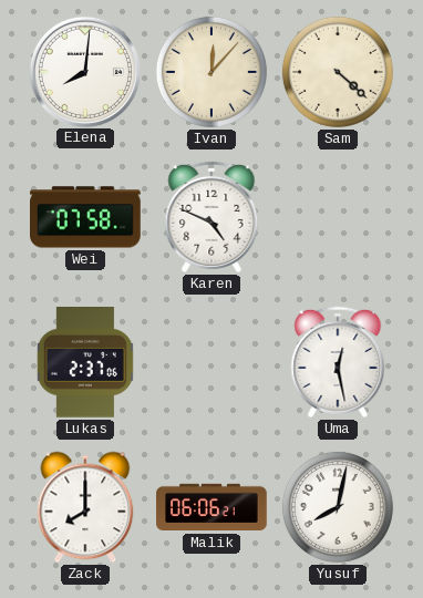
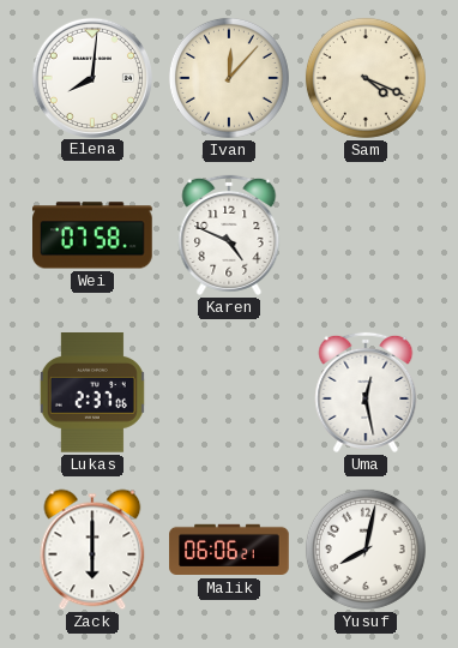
Sam: 4:22 -> 4:19 (366, 78)
Zack: 8:00 -> 6:00 (92, 550)
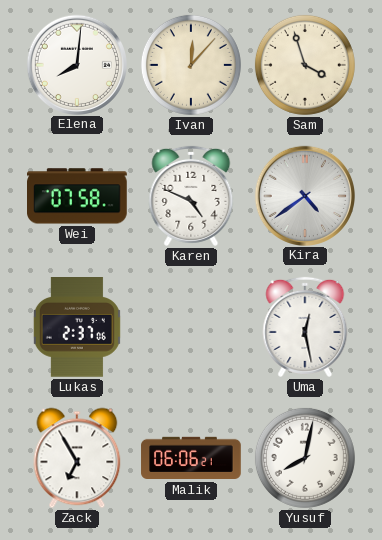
Sam: 4:19 -> 3:57 (305, 65)
Kira: none -> 4:39 (304, 195)
Zack: 6:00 -> 6:55 (77, 458)
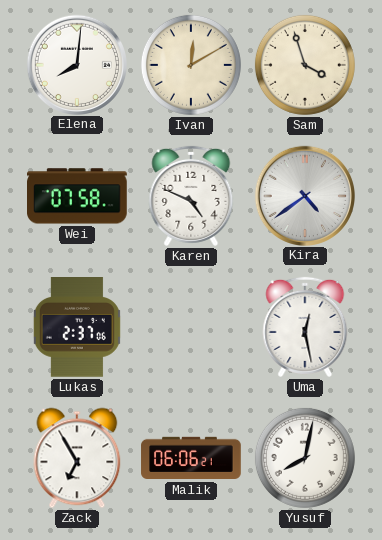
Ivan: 12:07 -> 12:10 (191, 65)
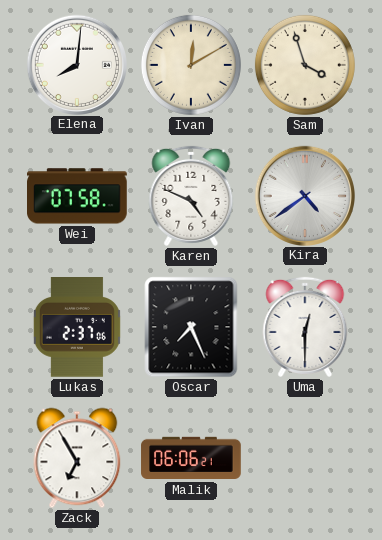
Oscar: none -> 7:26 (191, 327)
Uma: 12:28 -> 12:30 (305, 327)
Yusuf: 8:02 -> none (305, 458)
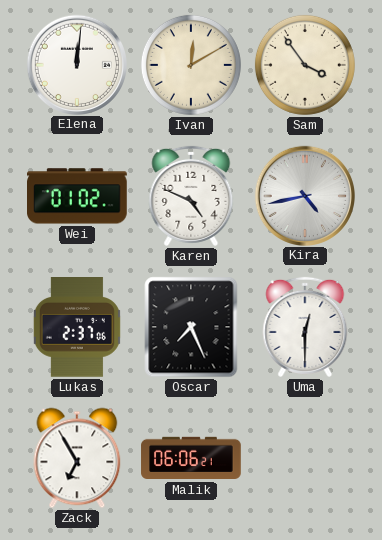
Elena: 8:01 -> 12:01 (76, 64)
Sam: 3:57 -> 3:54 (305, 65)
Wei: 07:58 -> 01:02 (78, 196)
Kira: 4:39 -> 4:43 (304, 195)
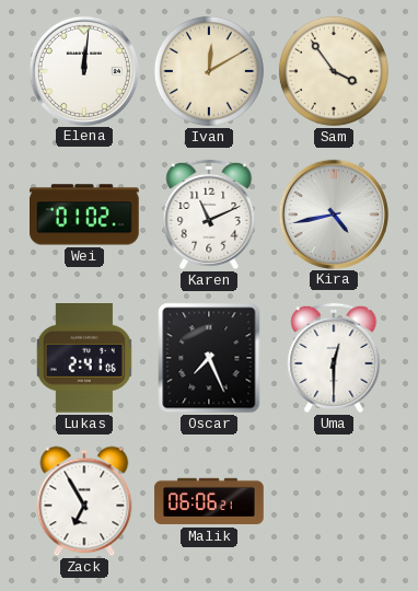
Karen: 4:49 -> 11:11 (209, 215)
Lukas: 2:37 -> 2:41 (84, 359)
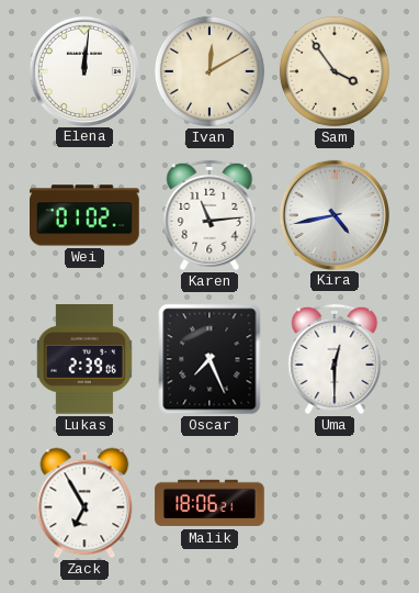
Karen: 11:11 -> 11:14 (209, 215)
Lukas: 2:41 -> 2:39 (84, 360)
Malik: 06:06 -> 18:06 (209, 503)
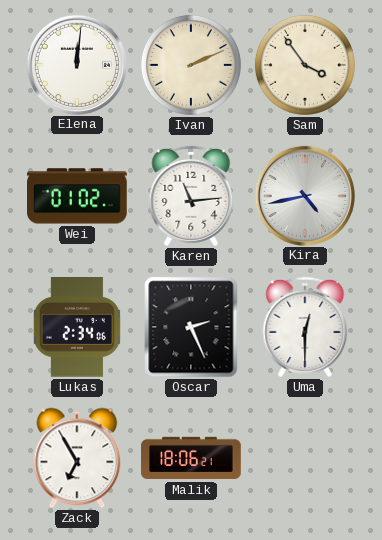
Ivan: 12:10 -> 2:11 (191, 65)
Lukas: 2:39 -> 2:34 (77, 328)
Oscar: 7:26 -> 2:26 (191, 327)
